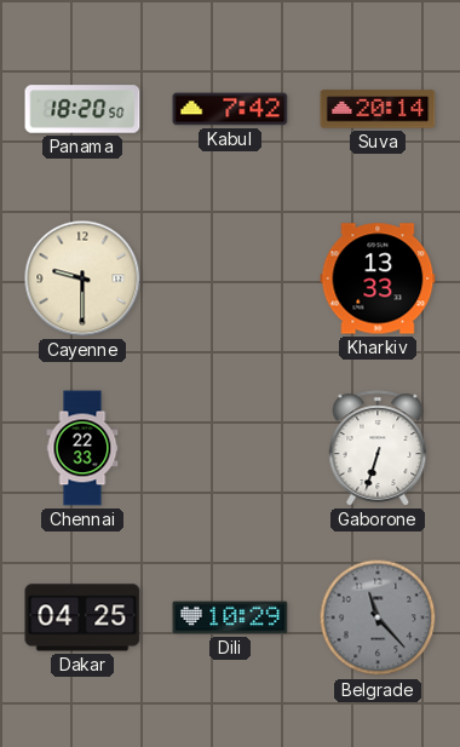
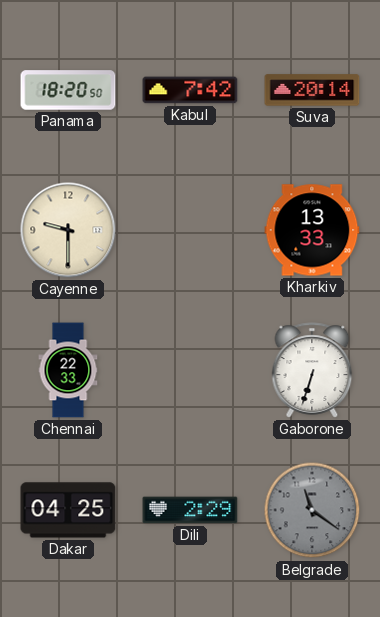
Dili: 10:29 -> 2:29 (190, 510)
Belgrade: 11:23 -> 11:21 (312, 510)
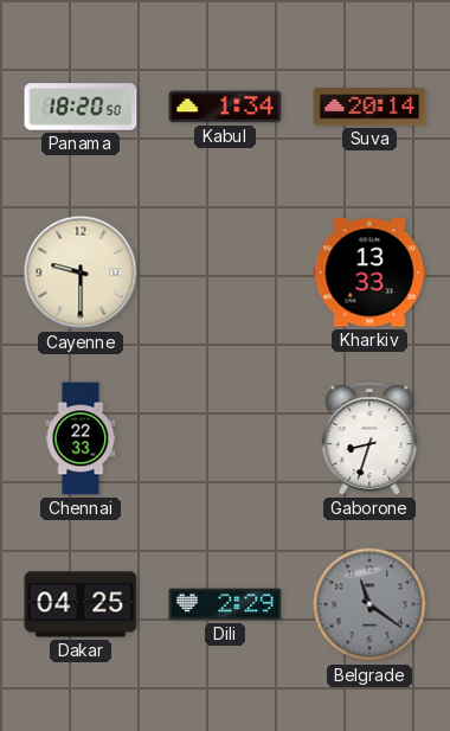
Kabul: 7:42 -> 1:34 (225, 107)
Gaborone: 6:33 -> 8:33 (369, 438)
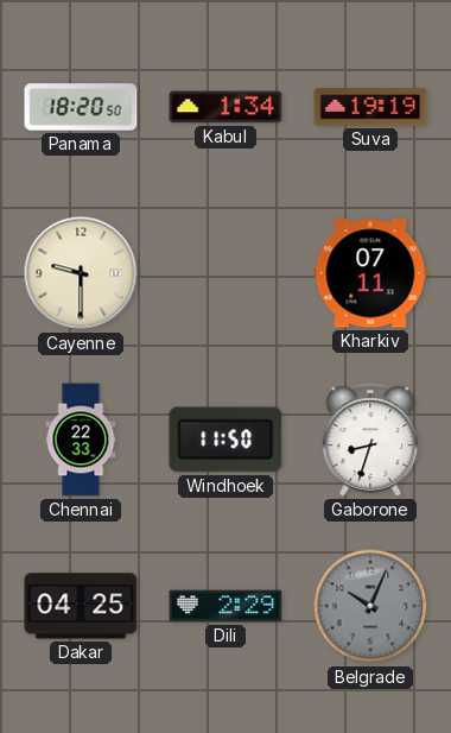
Suva: 20:14 -> 19:19 (370, 107)
Kharkiv: 13:33 -> 07:11 (370, 273)
Windhoek: none -> 11:50 (225, 440)
Belgrade: 11:21 -> 10:04 (370, 606)
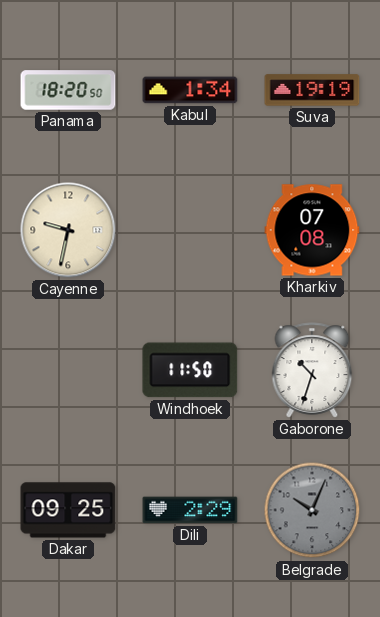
Cayenne: 9:30 -> 9:32 (68, 230)
Kharkiv: 07:11 -> 07:08 (312, 230)
Chennai: 22:33 -> none (81, 440)
Gaborone: 8:33 -> 10:33 (312, 370)
Dakar: 04:25 -> 09:25 (68, 510)
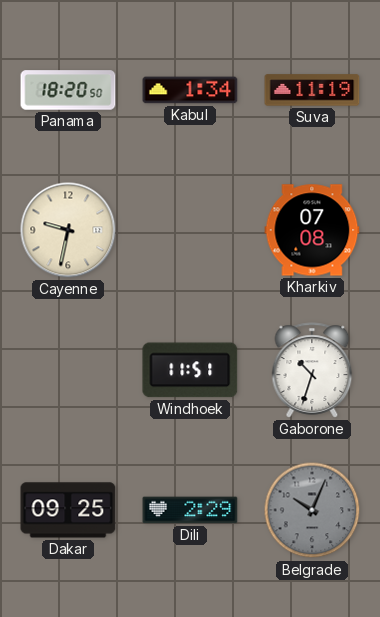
Suva: 19:19 -> 11:19 (312, 90)
Windhoek: 11:50 -> 11:51 (190, 370)
